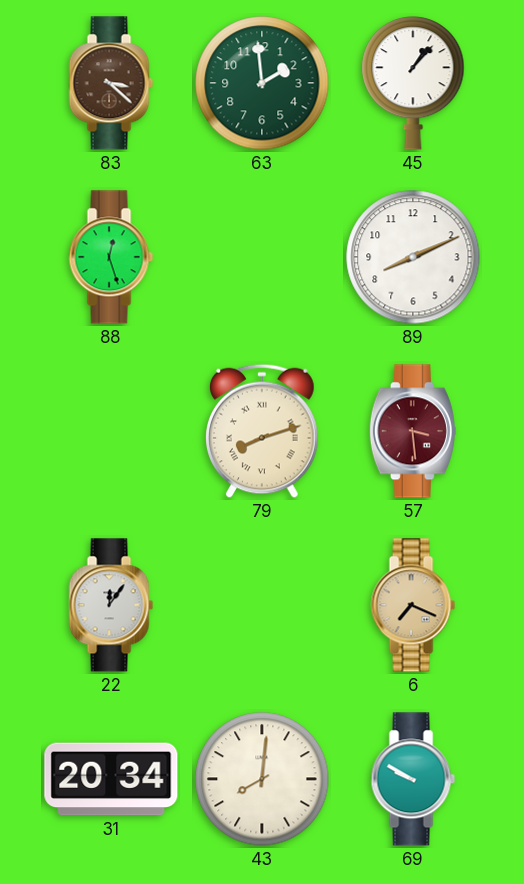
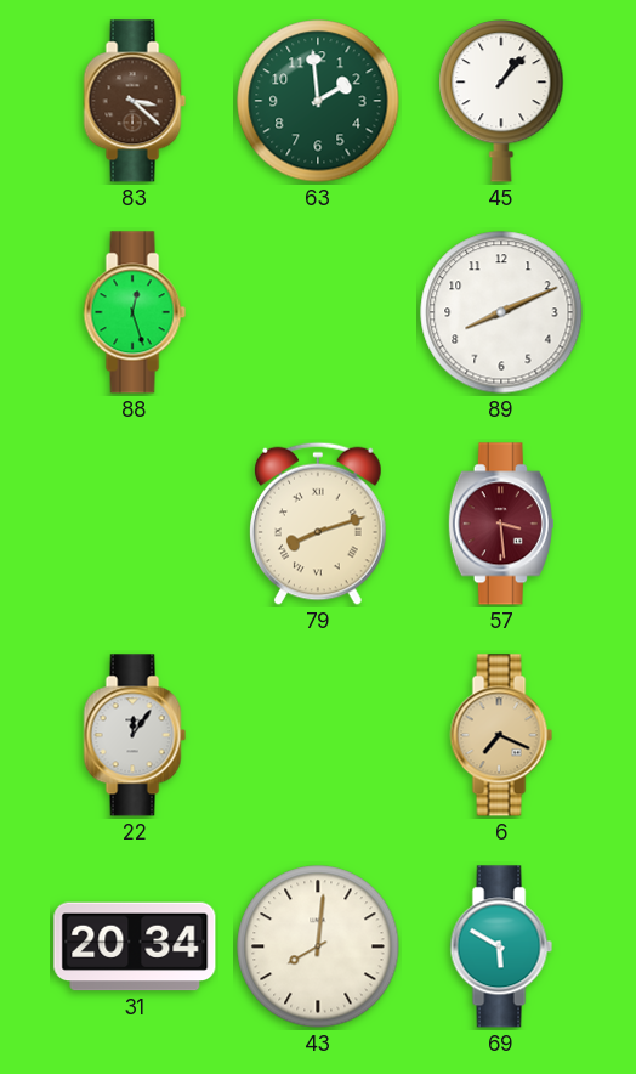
69: 9:50 -> 5:50 (501, 946)
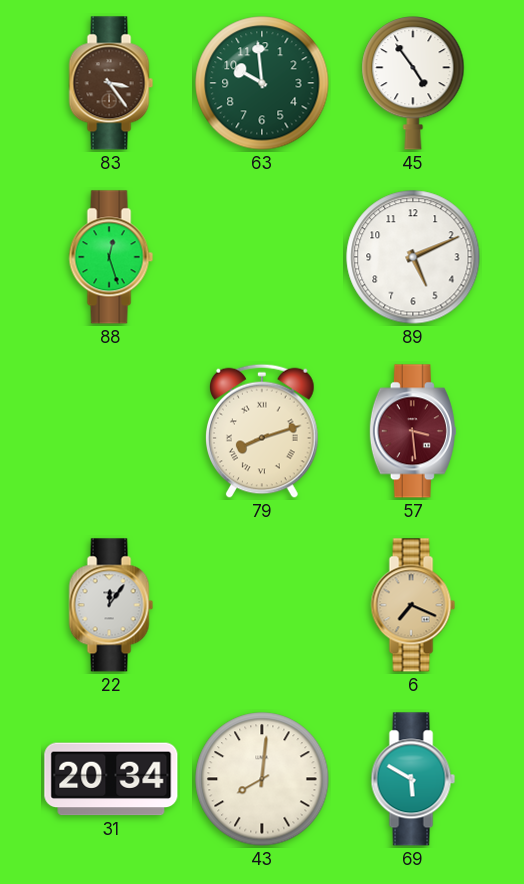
83: 3:22 -> 3:24 (111, 83)
63: 1:59 -> 9:59 (262, 83)
45: 1:07 -> 4:54 (413, 83)
89: 8:11 -> 5:11 (413, 257)
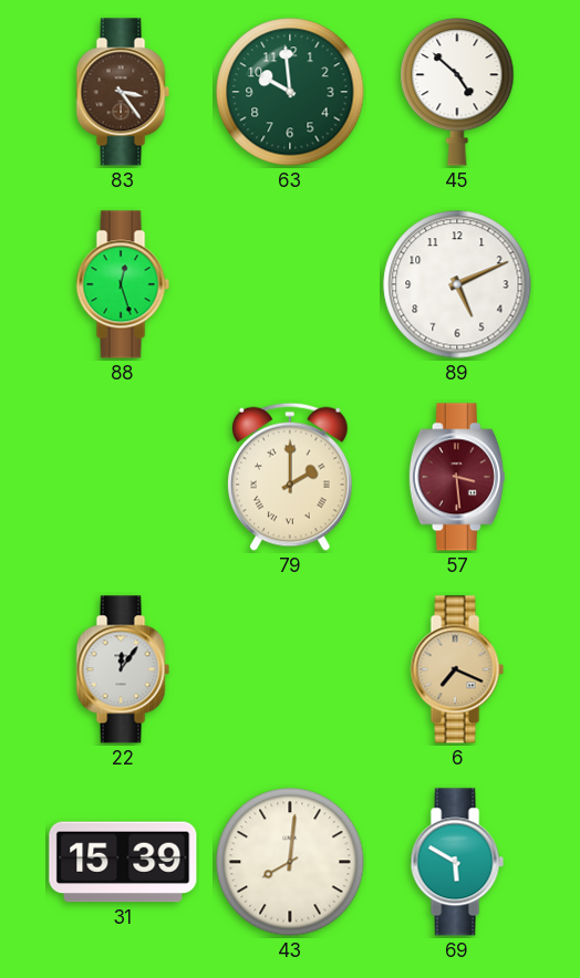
45: 4:54 -> 4:52 (457, 92)
79: 8:12 -> 2:00 (291, 477)
31: 20:34 -> 15:39 (123, 862)
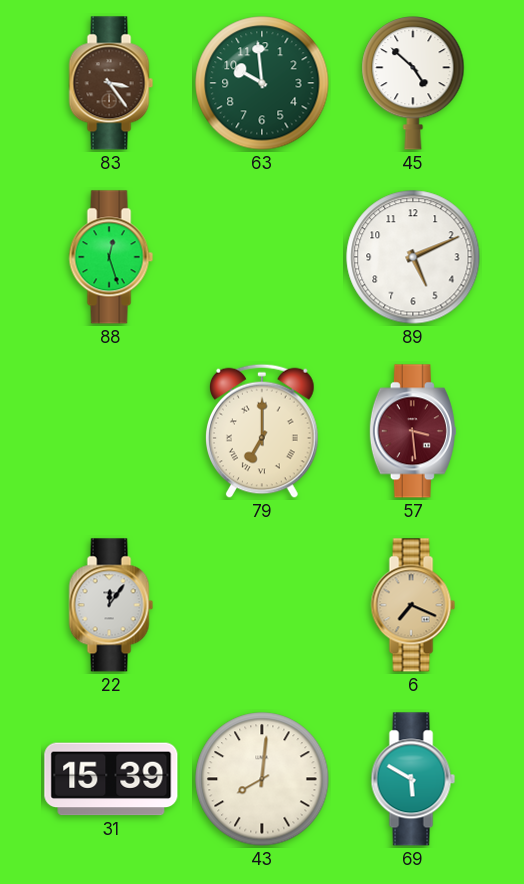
79: 2:00 -> 7:00 (263, 431)
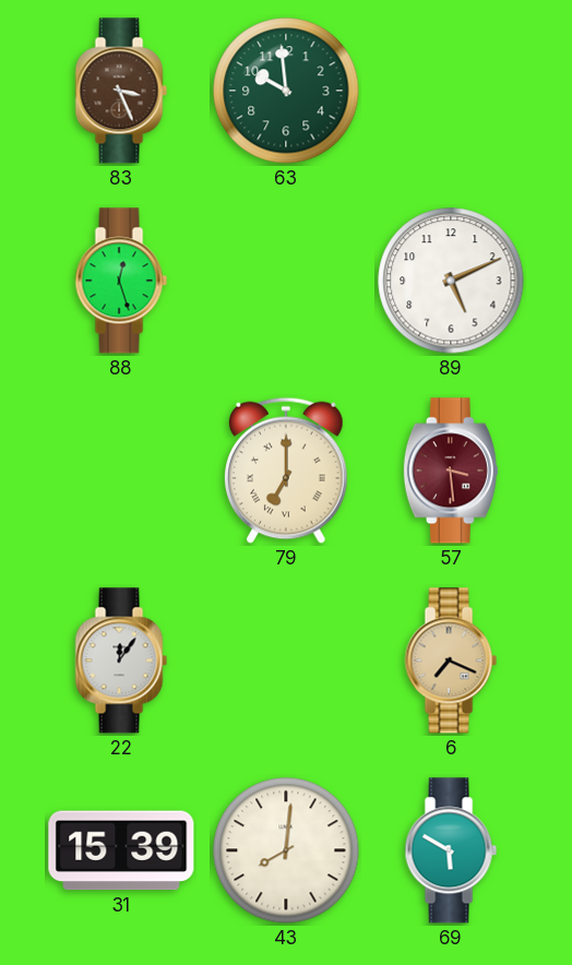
83: 3:24 -> 3:26 (121, 91)
45: 4:52 -> none (413, 83)
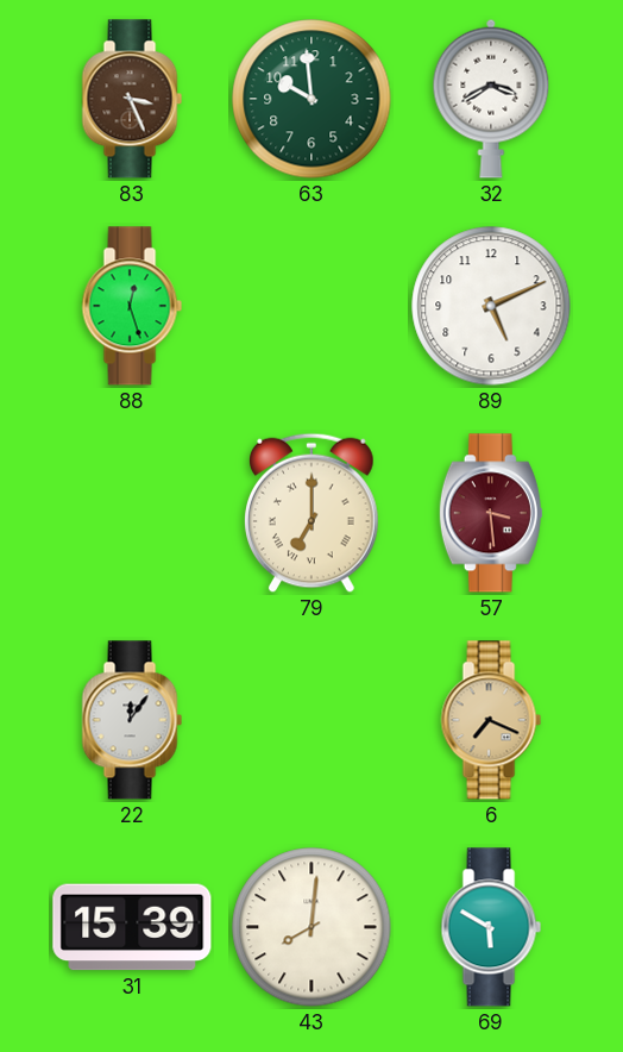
32: none -> 3:40 (491, 99)
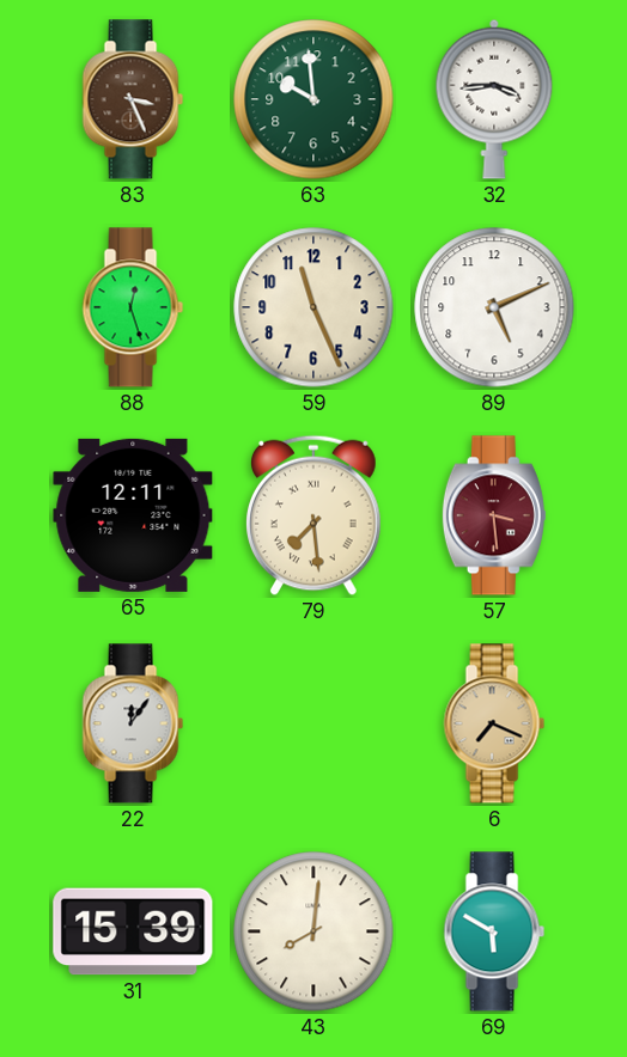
32: 3:40 -> 3:44 (494, 99)
59: none -> 11:26 (313, 307)
65: none -> 12:11 (133, 515)
79: 7:00 -> 7:29 (315, 515)
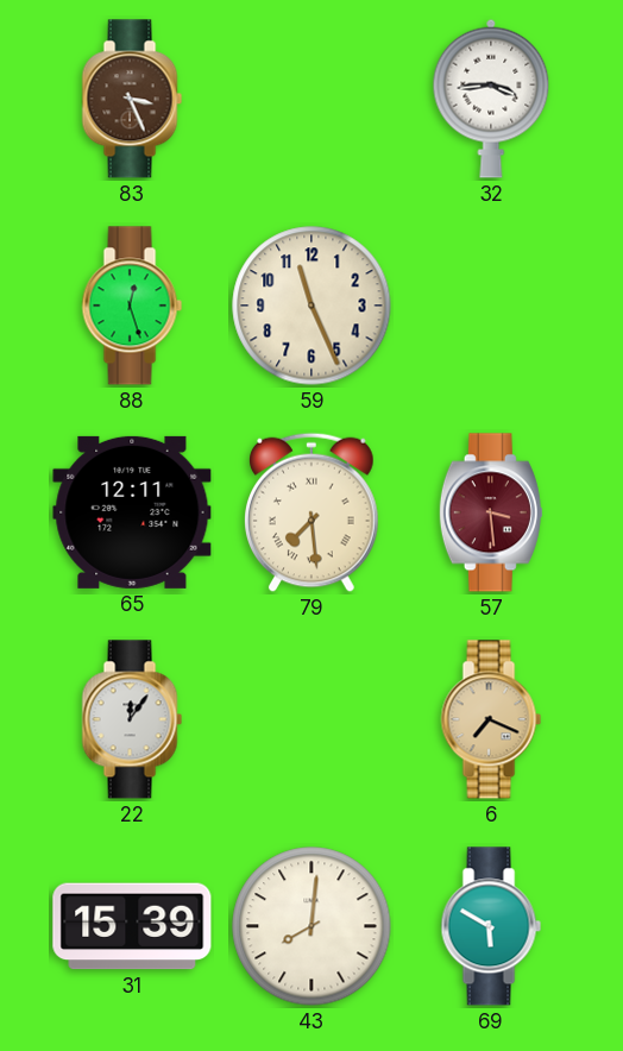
63: 9:59 -> none (313, 99)
89: 5:11 -> none (494, 307)
